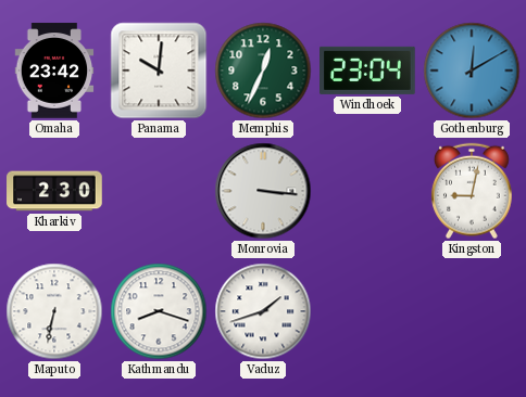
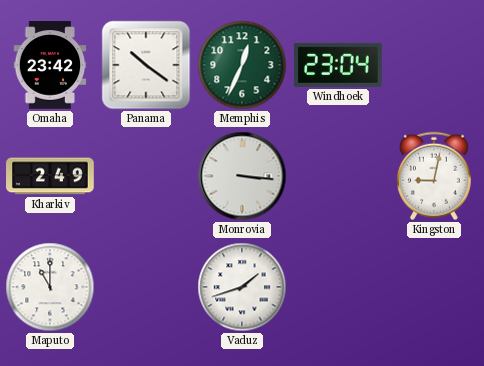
Panama: 10:01 -> 10:21 (146, 65)
Gothenburg: 12:10 -> none (472, 71)
Kharkiv: 2:30 -> 2:49 (50, 176)
Maputo: 6:32 -> 11:00 (50, 287)
Kathmandu: 8:18 -> none (159, 311)
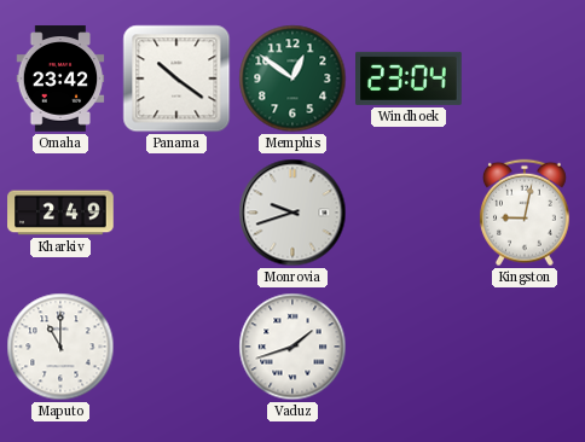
Memphis: 12:34 -> 12:51 (292, 78)
Monrovia: 3:16 -> 9:42 (292, 213)
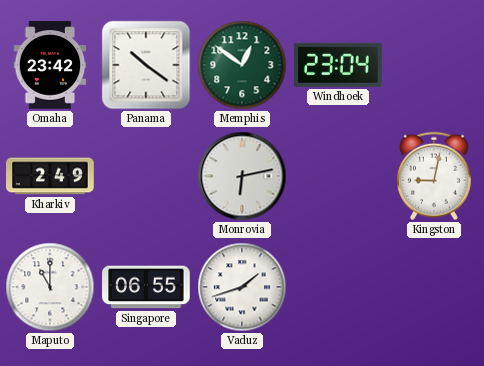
Monrovia: 9:42 -> 6:13 (242, 176)
Singapore: none -> 06:55 (146, 287)
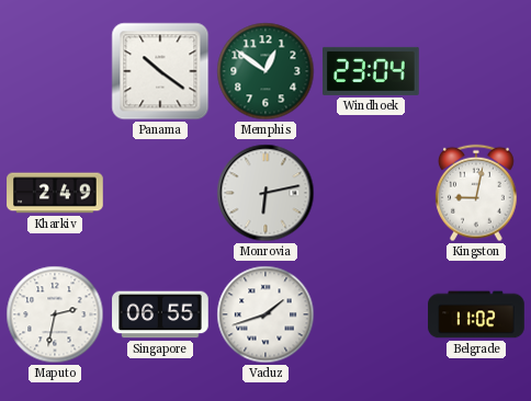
Omaha: 23:42 -> none (50, 65)
Maputo: 11:00 -> 2:32 (55, 314)
Belgrade: none -> 11:02 (476, 314)
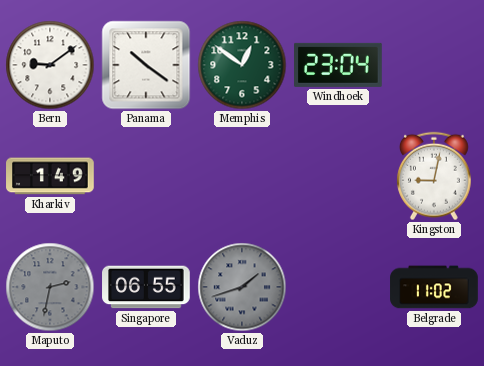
Bern: none -> 9:09 (50, 65)
Kharkiv: 2:49 -> 1:49 (50, 176)
Monrovia: 6:13 -> none (265, 193)
Maputo dial: white -> grey (50, 287)
Vaduz dial: white -> grey (242, 287)
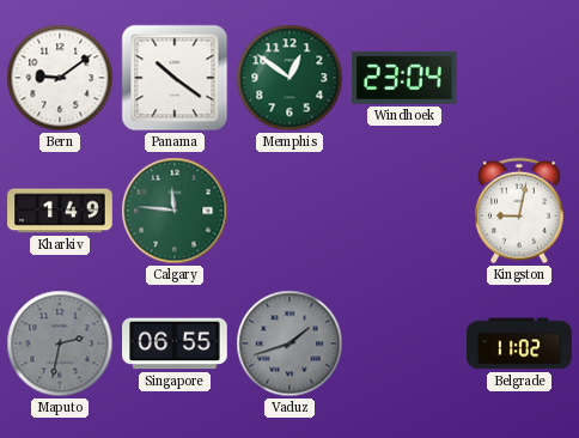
Calgary: none -> 11:46 (175, 211)
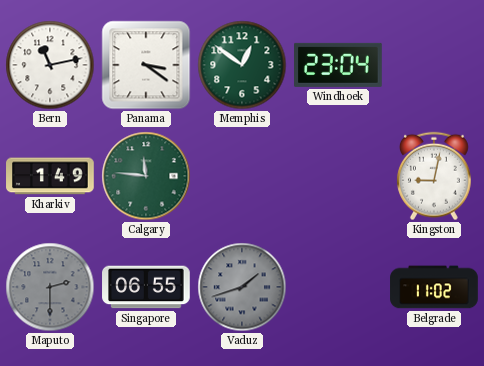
Bern: 9:09 -> 11:13 (50, 65)
Panama: 10:21 -> 3:21 (146, 65)
Maputo: 2:32 -> 2:30 (50, 287)
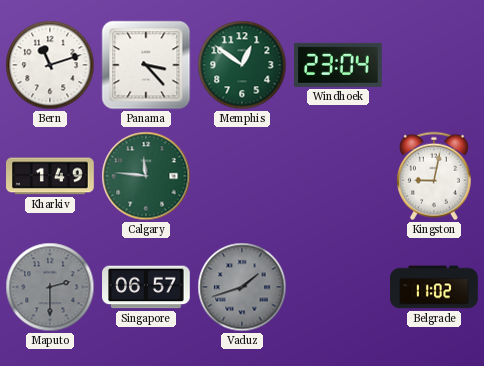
Bern: 11:13 -> 11:12 (50, 65)
Panama: 3:21 -> 3:23 (146, 65)
Singapore: 06:55 -> 06:57 (146, 287)
